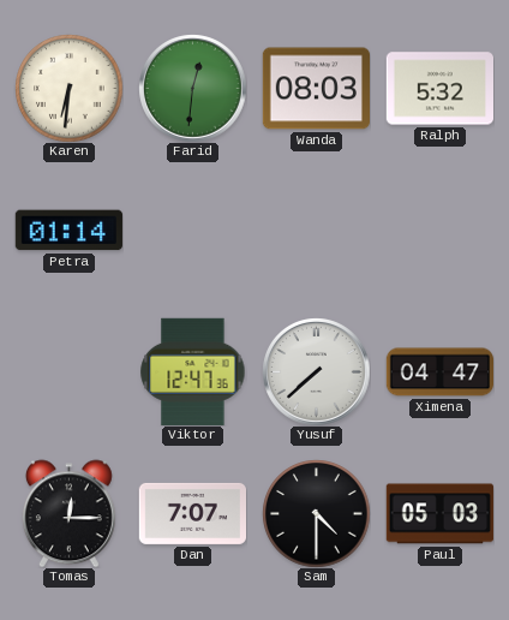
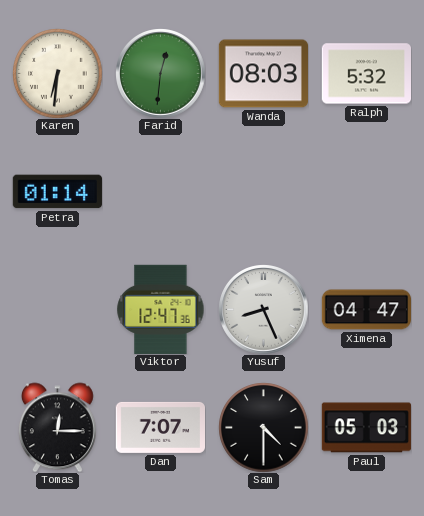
Yusuf: 7:38 -> 8:26 (263, 309)
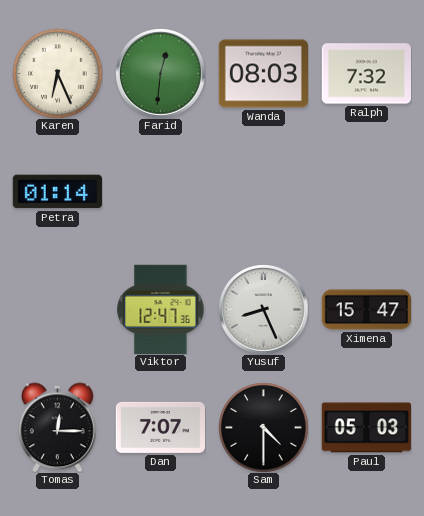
Karen: 6:31 -> 6:26 (57, 73)
Ralph: 5:32 -> 7:32 (366, 74)
Ximena: 04:47 -> 15:47 (366, 310)
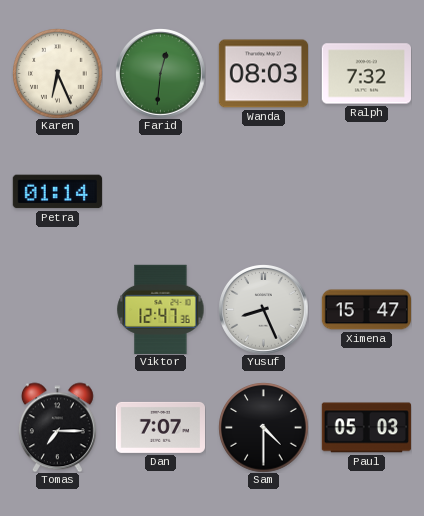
Tomas: 12:15 -> 7:15 (57, 427)
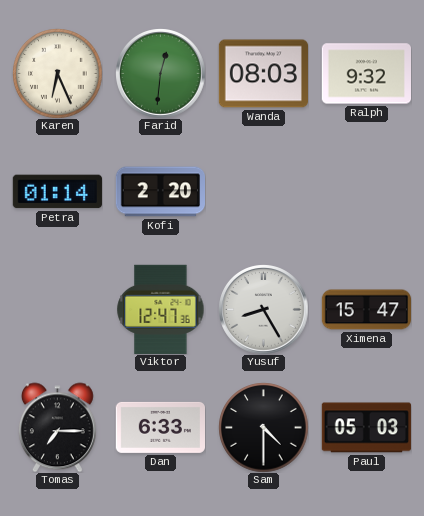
Ralph: 7:32 -> 9:32 (366, 74)
Kofi: none -> 2:20 (160, 192)
Yusuf: 8:26 -> 8:25 (263, 309)
Dan: 7:07 -> 6:33 (160, 427)
